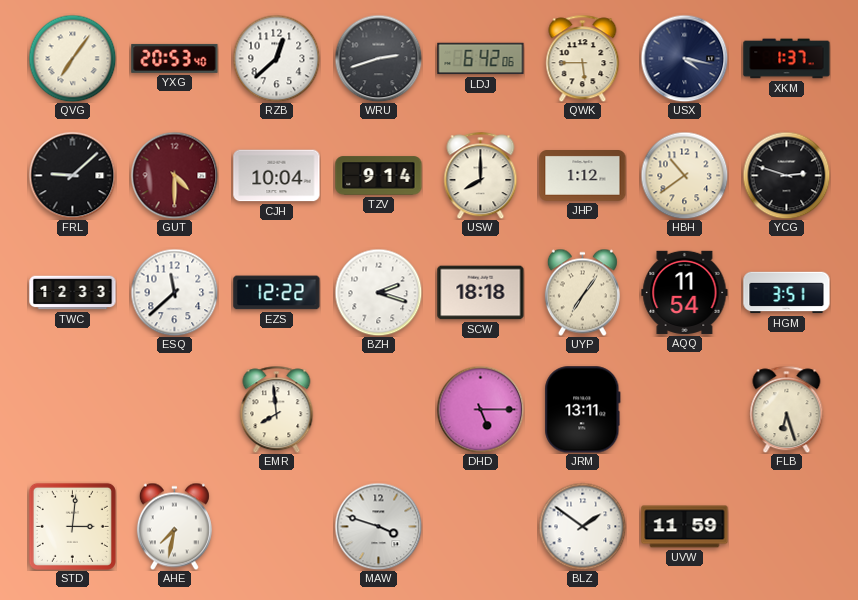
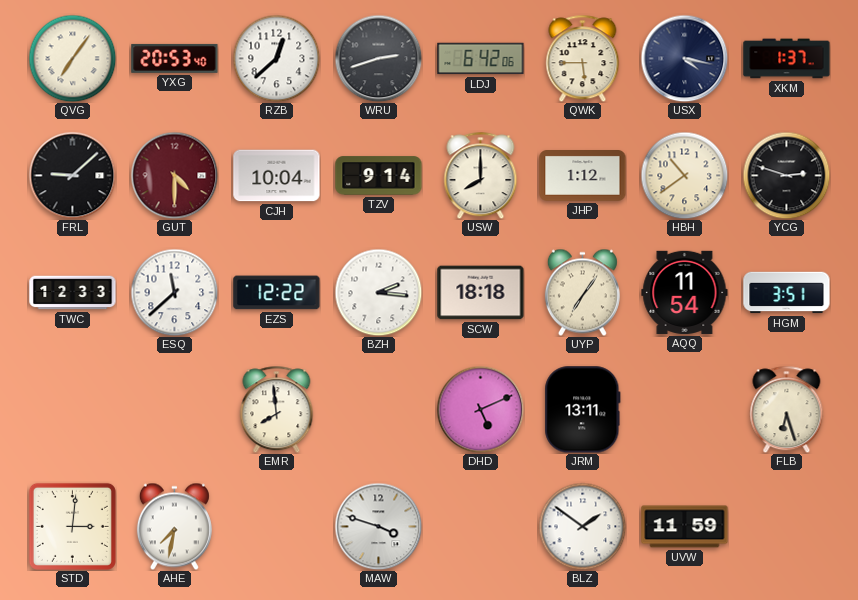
BZH: 2:18 -> 2:16 (378, 292)
DHD: 5:15 -> 5:11 (480, 409)
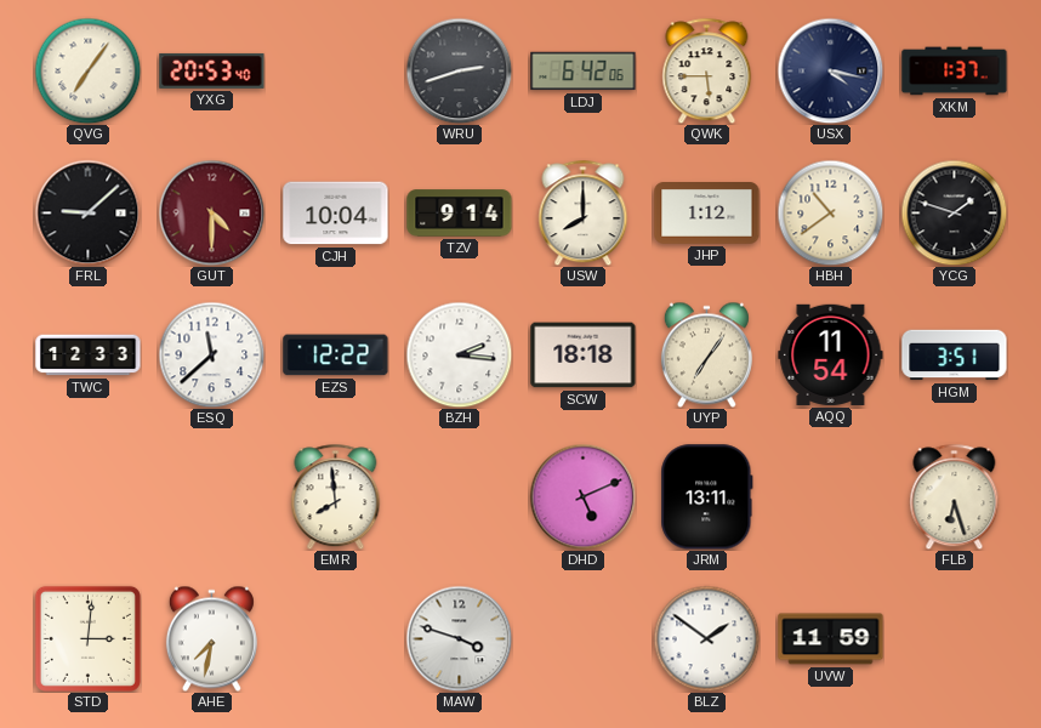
RZB: 12:38 -> none (276, 58)
YCG: 2:48 -> 1:48 (954, 212)
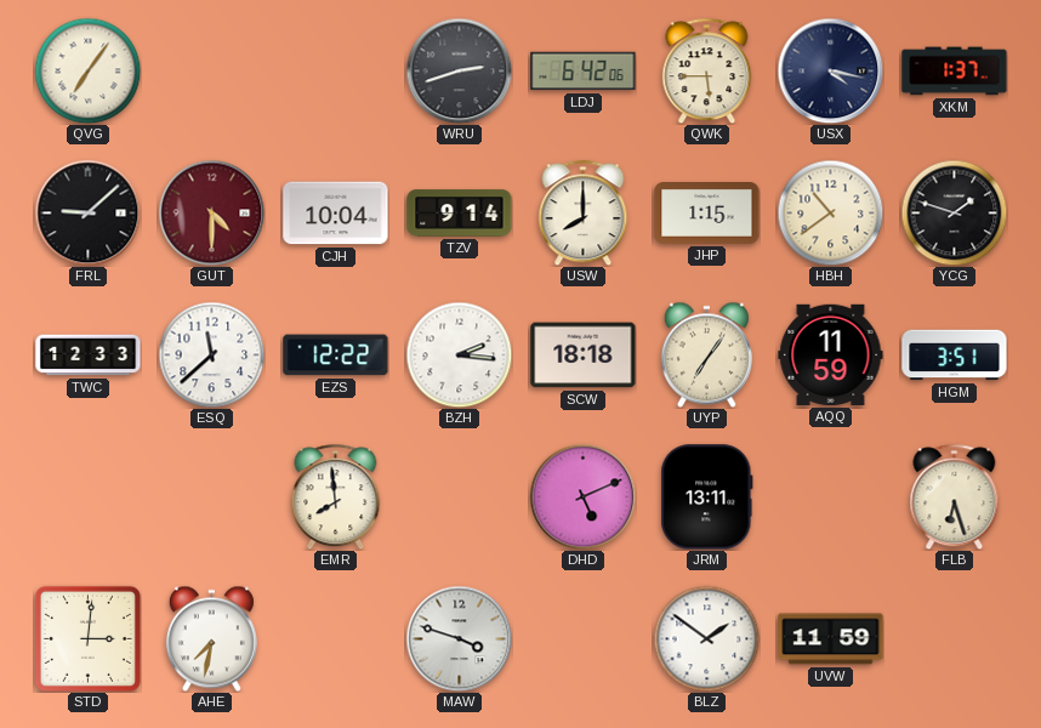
YXG: 20:53 -> none (212, 70)
JHP: 1:12 -> 1:15 (707, 214)
AQQ: 11:54 -> 11:59 (831, 354)
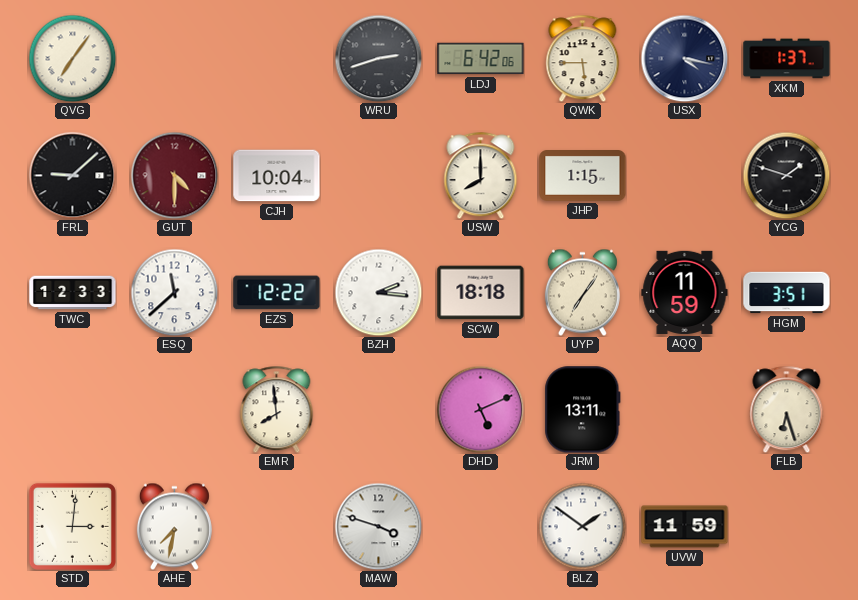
TZV: 9:14 -> none (460, 214)
HBH: 10:39 -> none (830, 212)
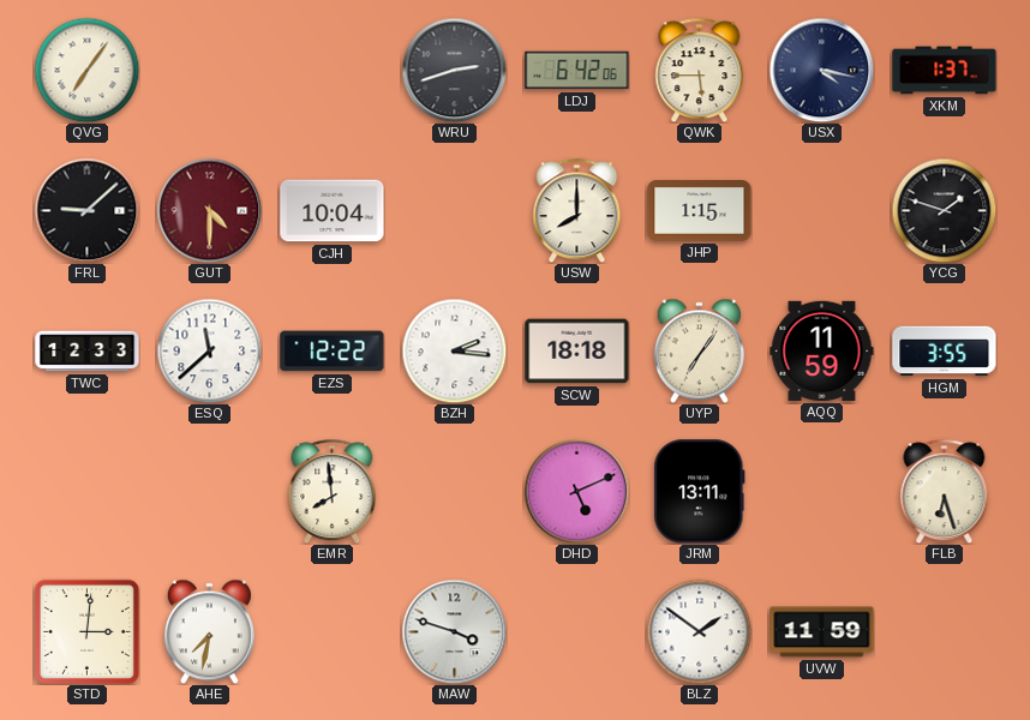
HGM: 3:51 -> 3:55 (945, 352)
